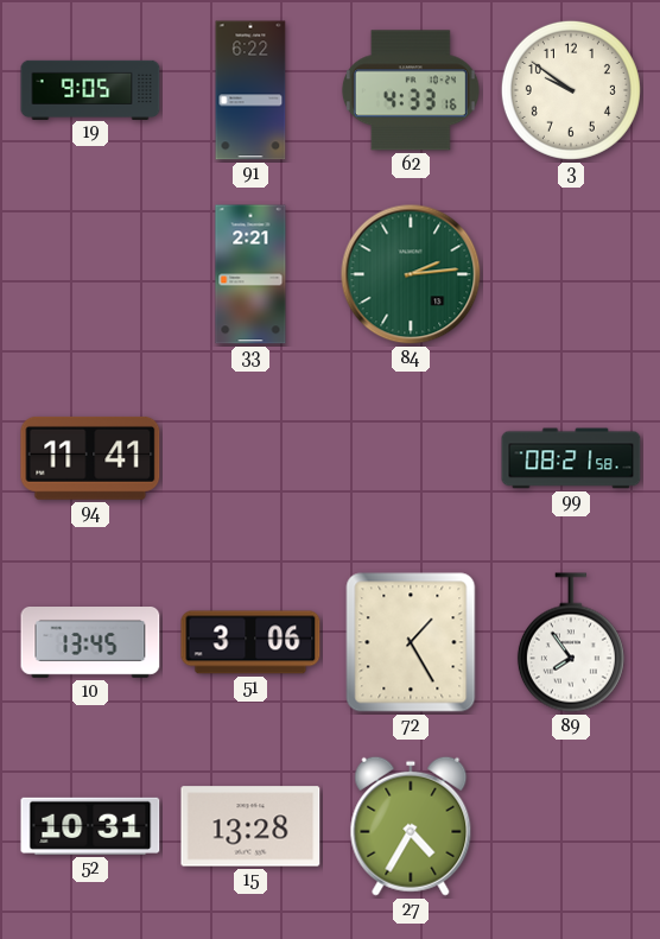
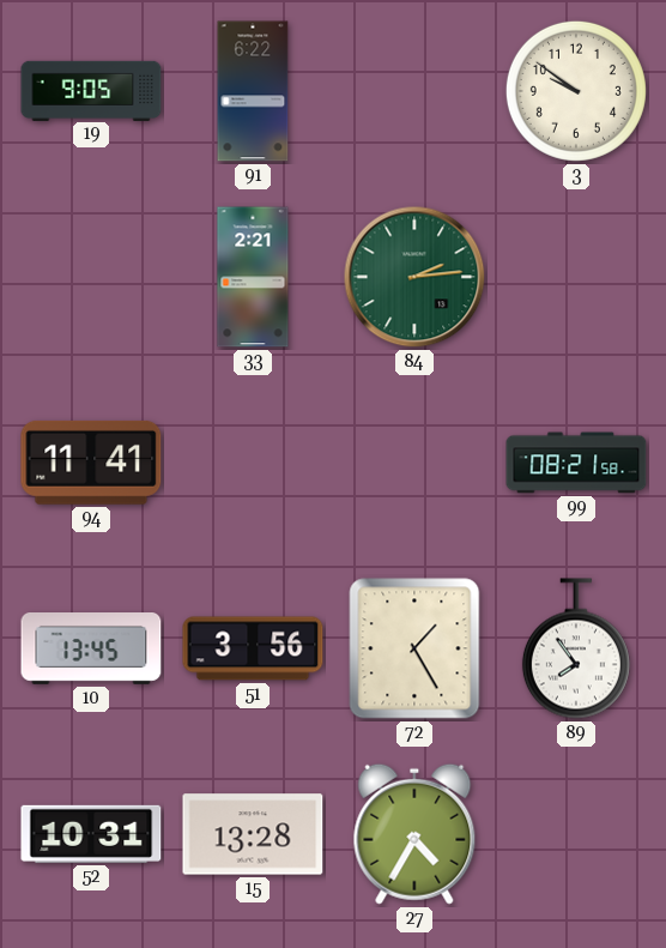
62: 4:33 -> none (411, 90)
51: 3:06 -> 3:56 (253, 648)
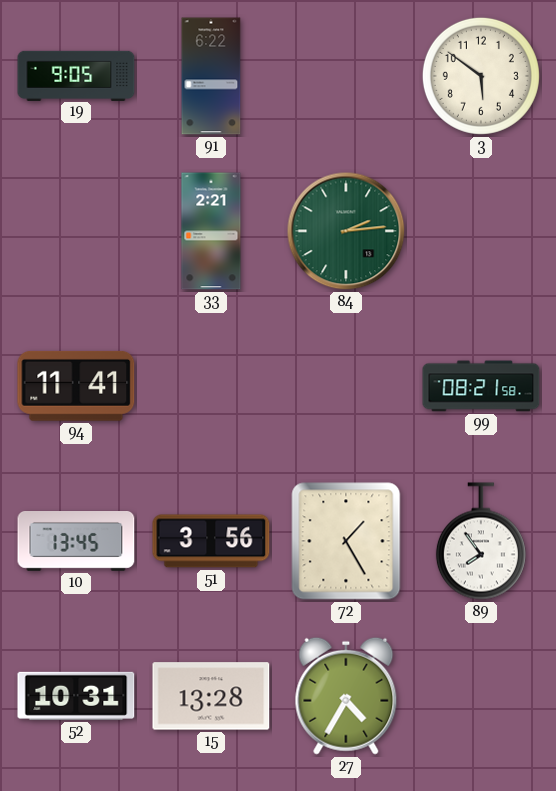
3: 9:51 -> 5:51 (481, 76)
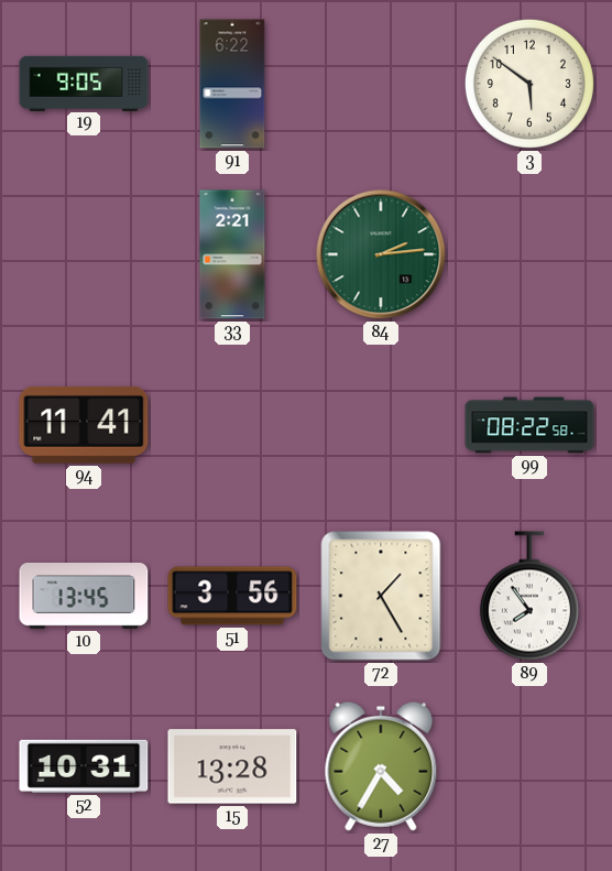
99: 08:21 -> 08:22 (529, 425)
